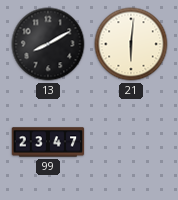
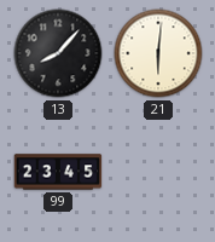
13: 8:10 -> 8:07 (58, 53)
99: 23:47 -> 23:45 (58, 172)
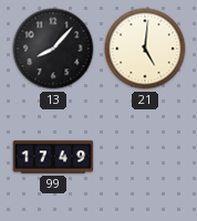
21: 6:01 -> 5:01 (145, 49)
99: 23:45 -> 17:49 (53, 157)
